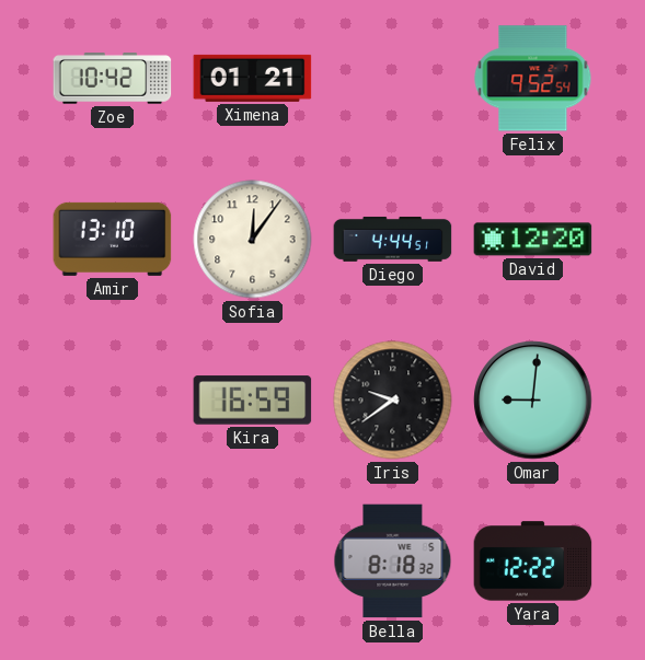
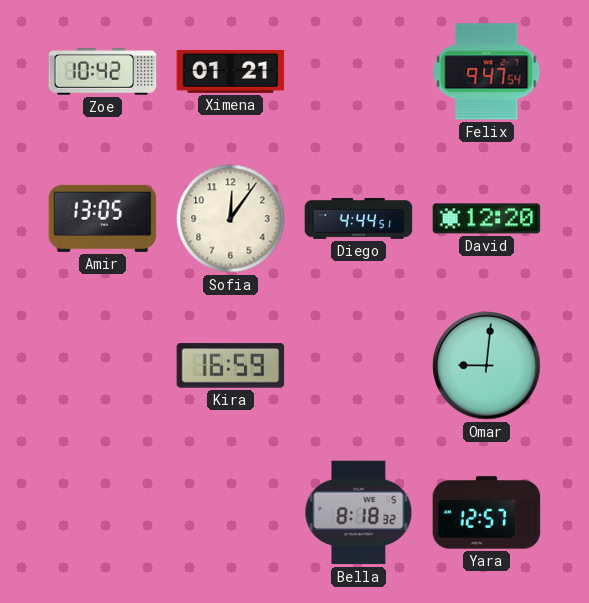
Felix: 9:52 -> 9:47 (487, 72)
Amir: 13:10 -> 13:05 (103, 218)
Iris: 9:39 -> none (393, 401)
Yara: 12:22 -> 12:57 (487, 513)
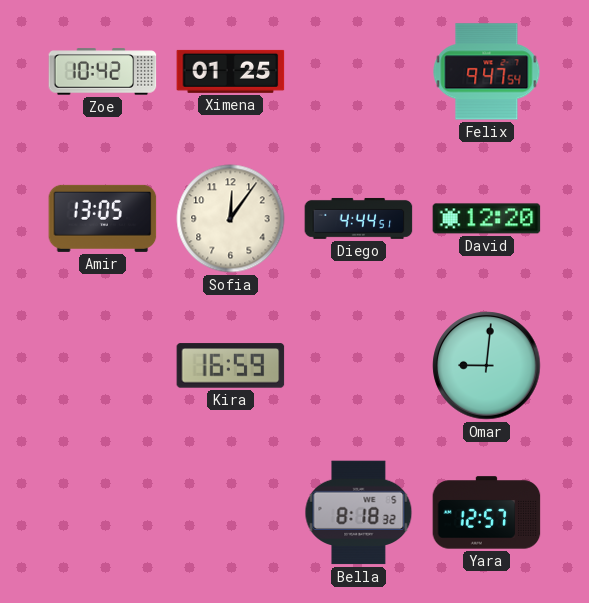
Ximena: 01:21 -> 01:25 (231, 71)
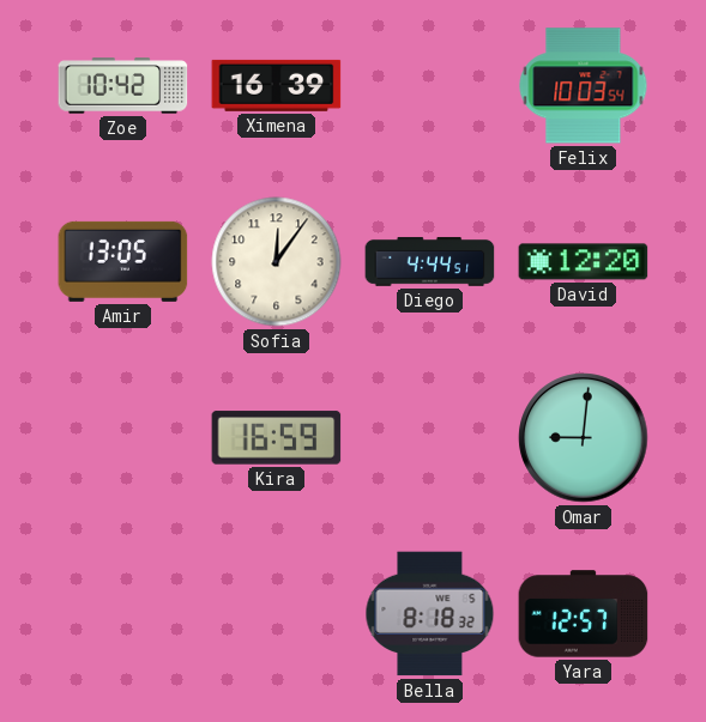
Ximena: 01:25 -> 16:39 (277, 85)
Felix: 9:47 -> 10:03 (584, 86)
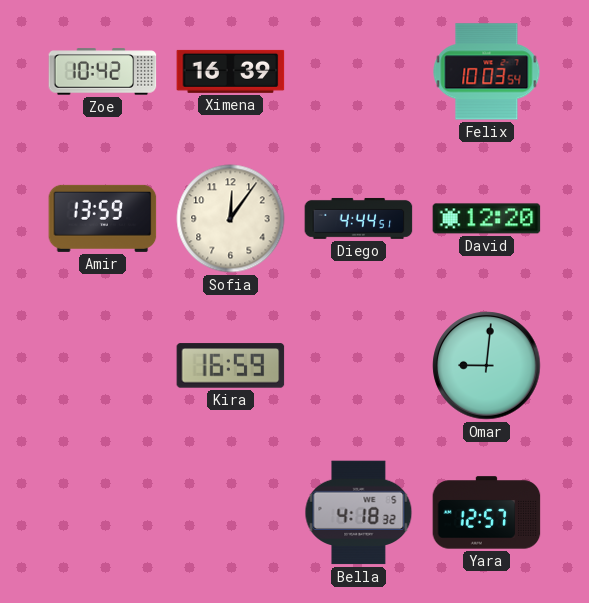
Amir: 13:05 -> 13:59 (103, 218)
Bella: 8:18 -> 4:18 (359, 513)
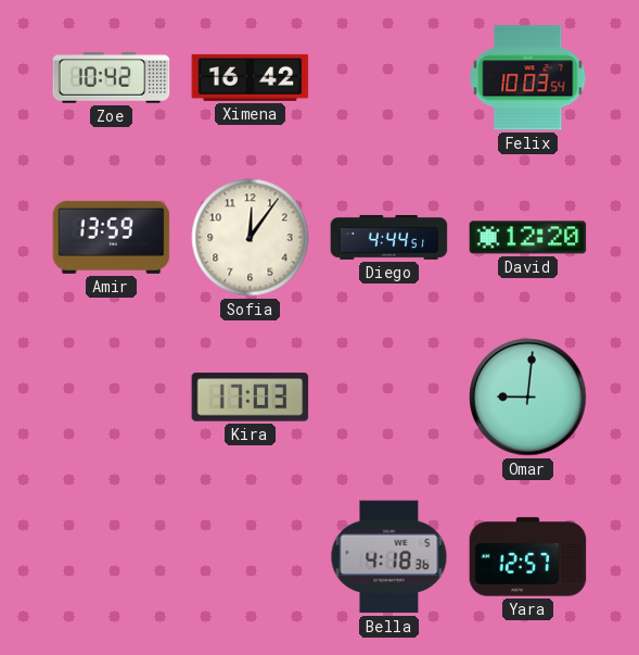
Ximena: 16:39 -> 16:42 (251, 77)
Kira: 16:59 -> 17:03 (251, 398)
Bella: 4:18:32 -> 4:18:36 (389, 557)
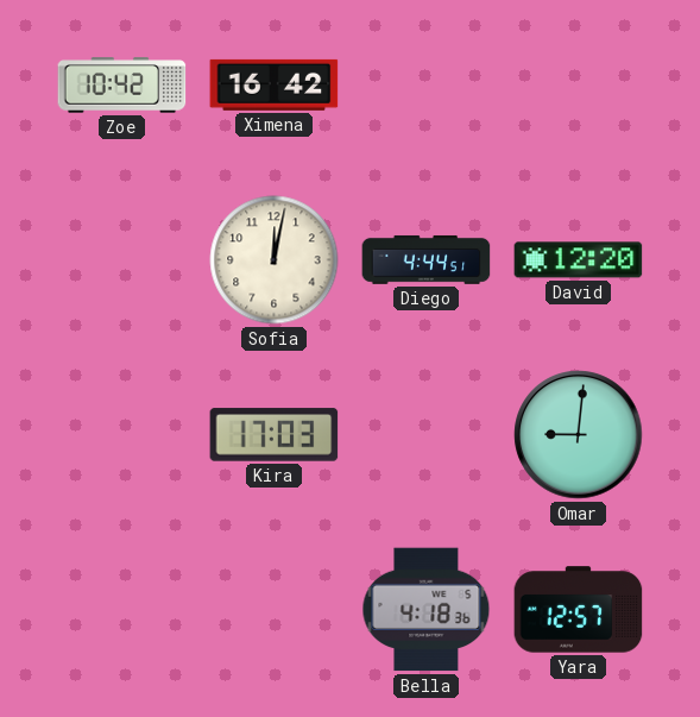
Felix: 10:03 -> none (528, 78)
Amir: 13:59 -> none (112, 237)
Sofia: 12:06 -> 12:02 (275, 260)
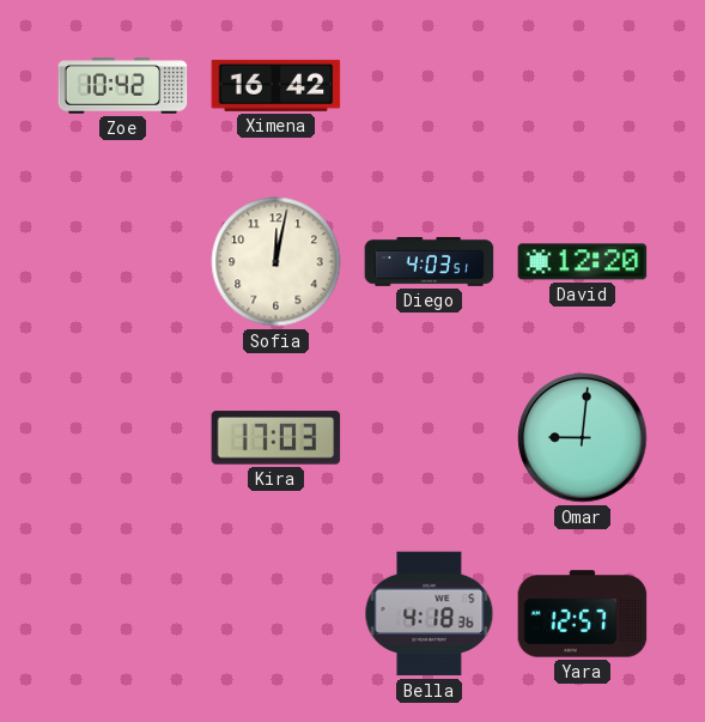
Diego: 4:44 -> 4:03 (430, 262)
